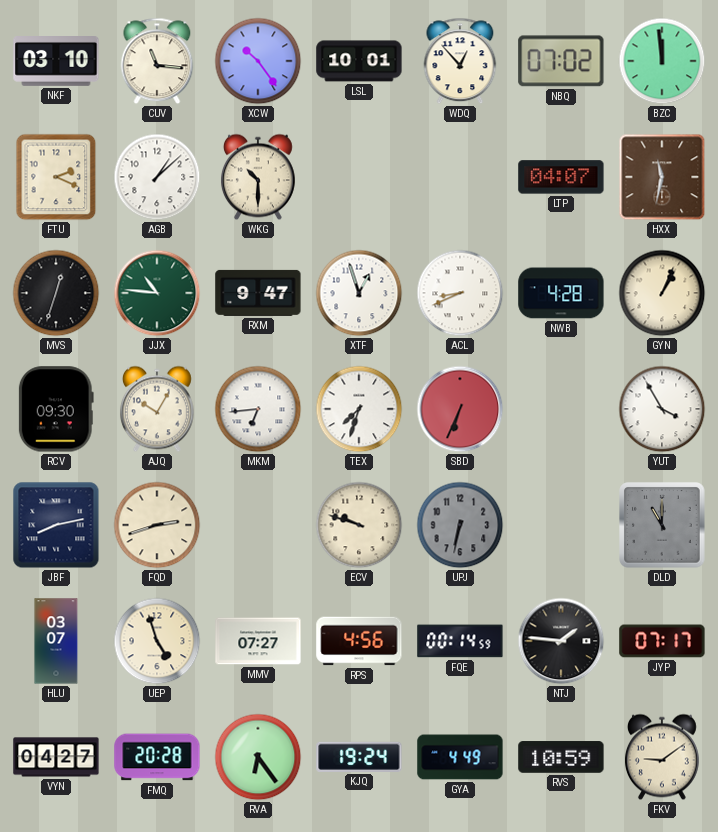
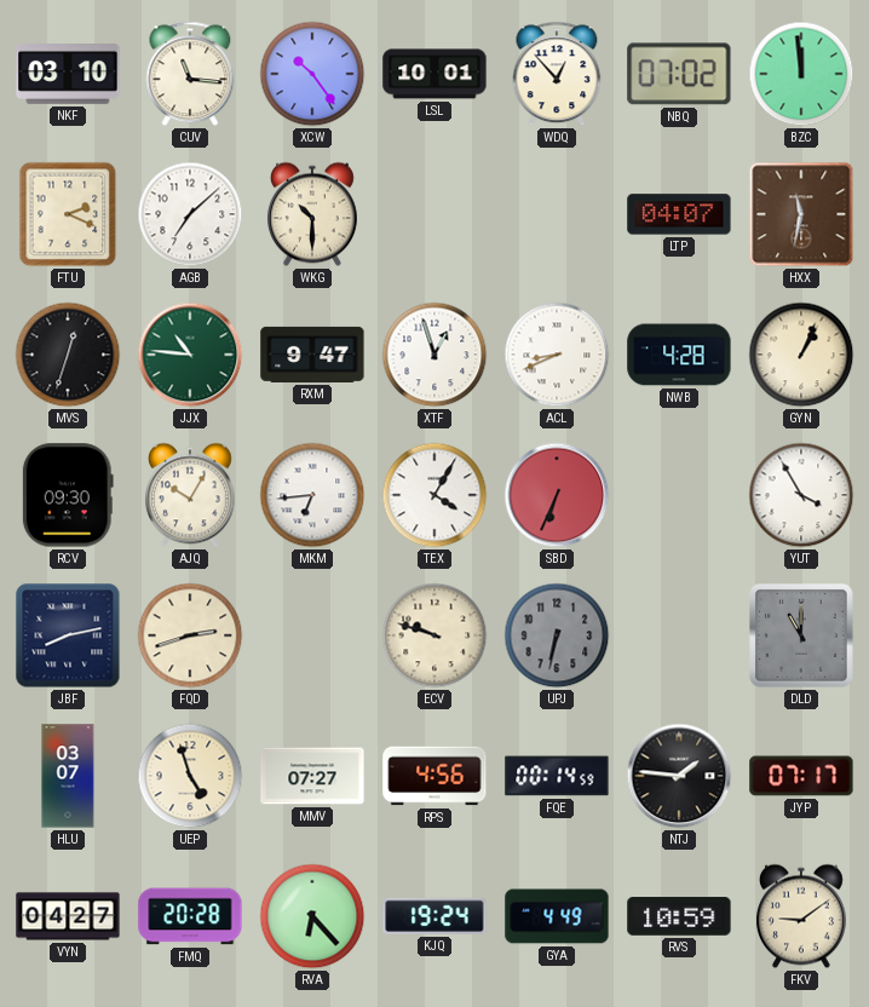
AGB: 1:08 -> 7:08 (190, 214)
TEX: 7:33 -> 4:05 (434, 495)
RVA: 6:24 -> 6:23 (312, 916)
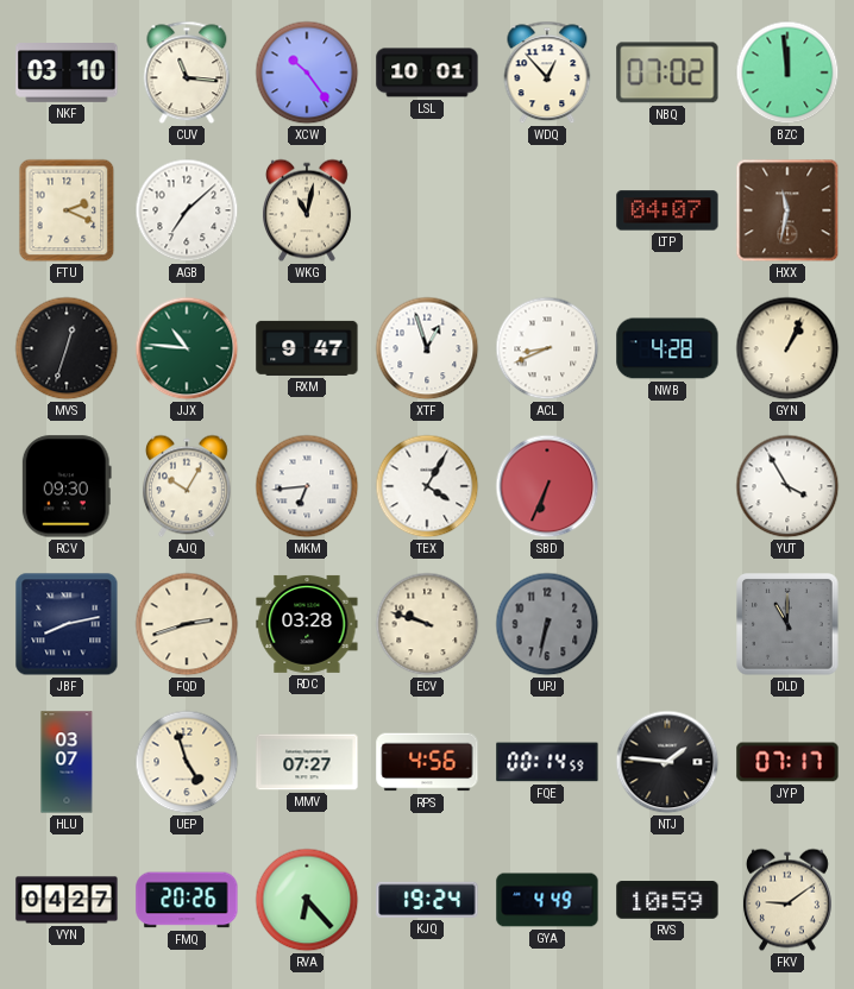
WKG: 10:30 -> 11:02 (307, 210)
RDC: none -> 03:28 (307, 624)
FMQ: 20:28 -> 20:26 (187, 900)
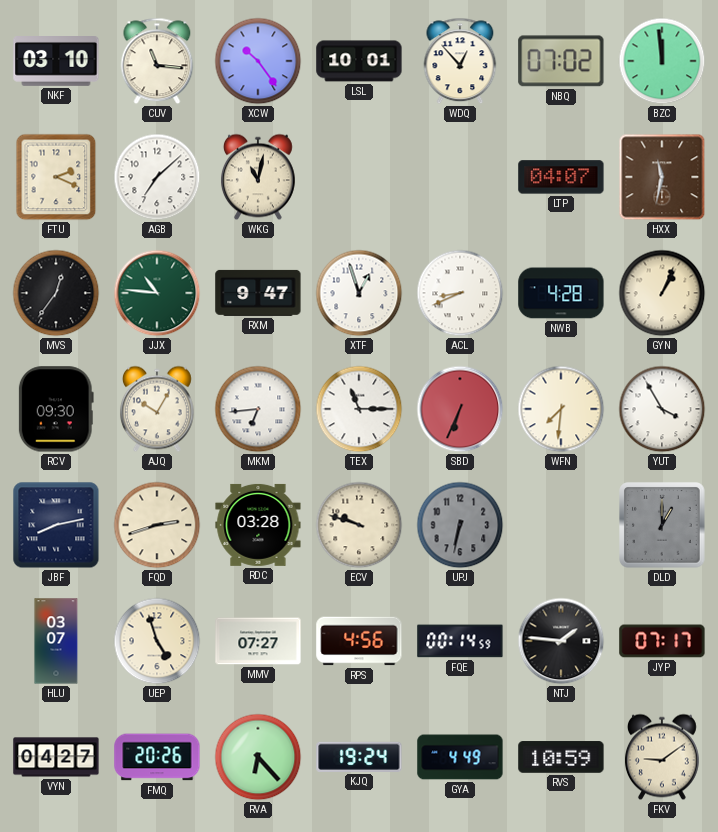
MVS: 12:33 -> 12:36 (56, 293)
TEX: 4:05 -> 11:15 (359, 409)
WFN: none -> 7:31 (561, 409)
DLD: 11:00 -> 1:00 (662, 525)
